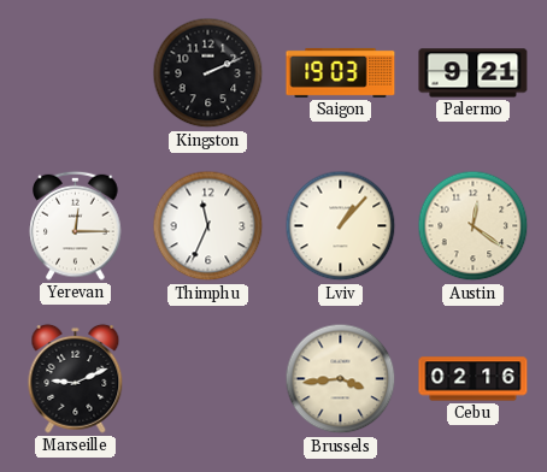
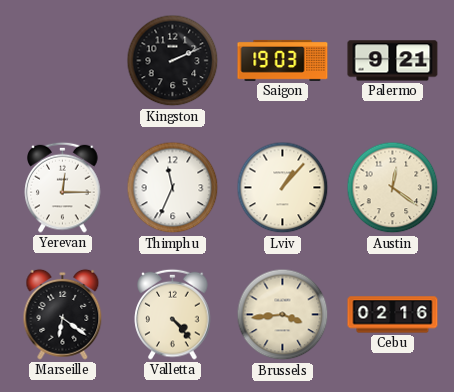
Marseille: 9:11 -> 6:21 (63, 314)
Valletta: none -> 4:23 (173, 314)
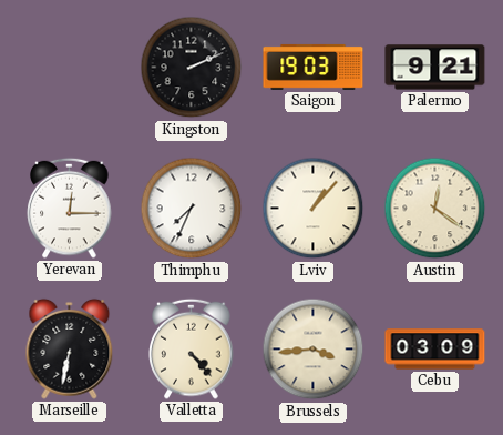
Thimphu: 11:34 -> 7:34 (192, 209)
Marseille: 6:21 -> 6:32 (70, 348)
Cebu: 02:16 -> 03:09 (435, 350)
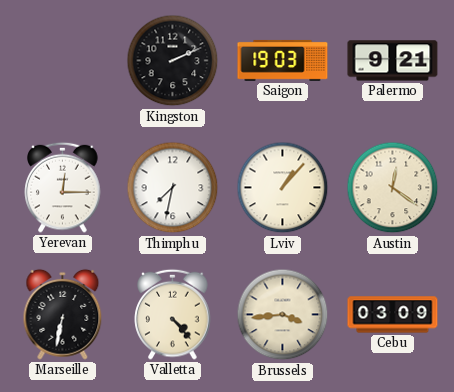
Thimphu: 7:34 -> 7:32 (173, 188)
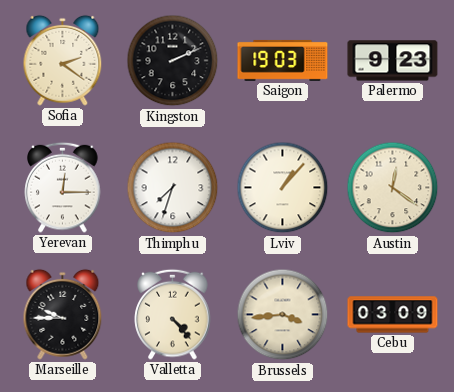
Sofia: none -> 2:21 (63, 60)
Palermo: 9:21 -> 9:23 (393, 61)
Thimphu: 7:32 -> 7:33 (173, 188)
Marseille: 6:32 -> 9:45 (63, 314)
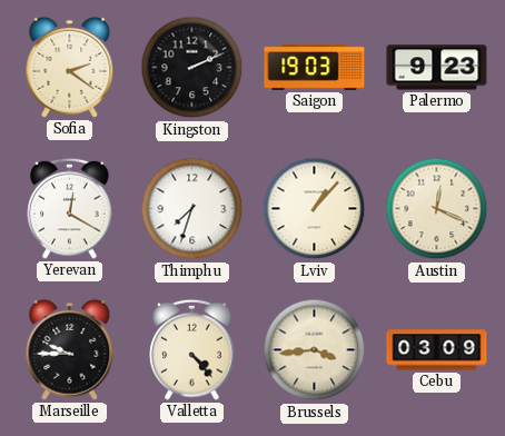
Yerevan: 12:15 -> 12:20 (70, 208)
Austin: 12:21 -> 12:19 (437, 209)
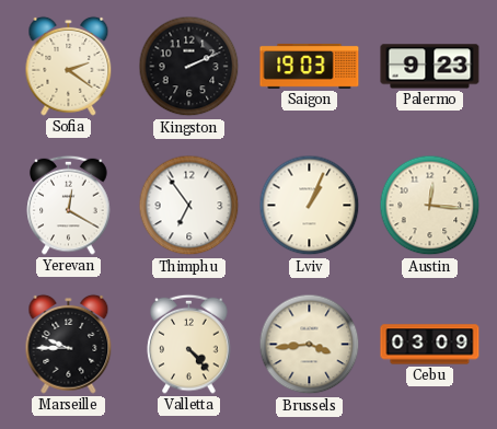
Thimphu: 7:33 -> 6:54 (189, 206)
Lviv: 1:07 -> 1:04 (310, 206)
Austin: 12:19 -> 12:16 (430, 206)
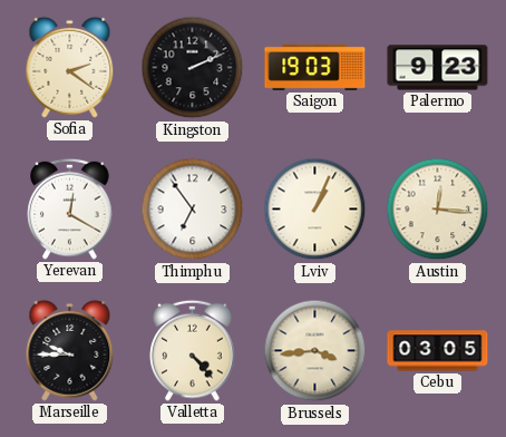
Cebu: 03:09 -> 03:05 (438, 351)
